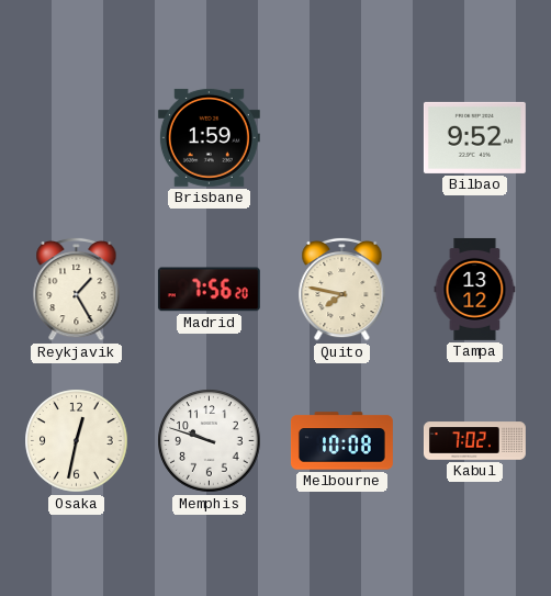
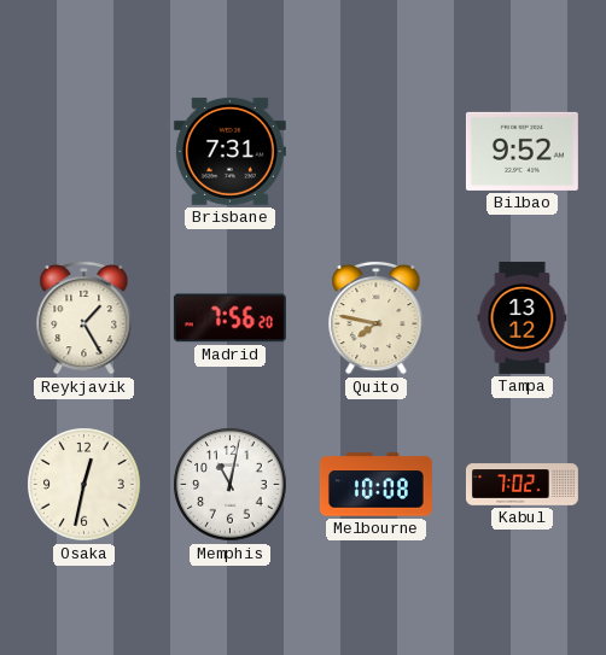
Brisbane: 1:59 -> 7:31 (229, 151)
Memphis: 9:48 -> 11:02 (231, 485)
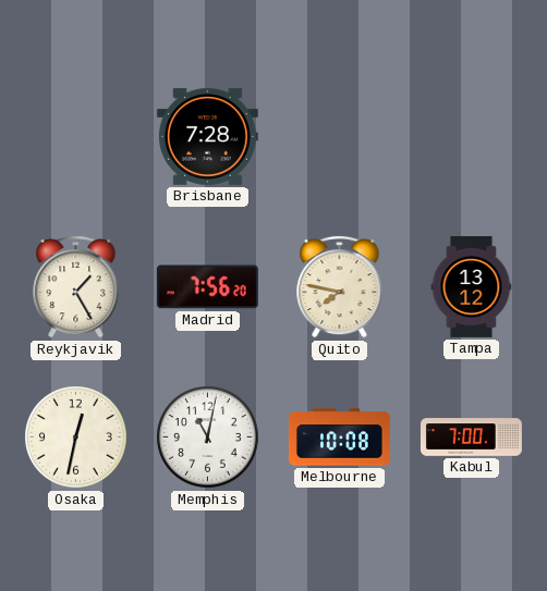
Brisbane: 7:31 -> 7:28 (207, 136)
Bilbao: 9:52 -> none (521, 151)
Kabul: 7:02 -> 7:00 (471, 438)
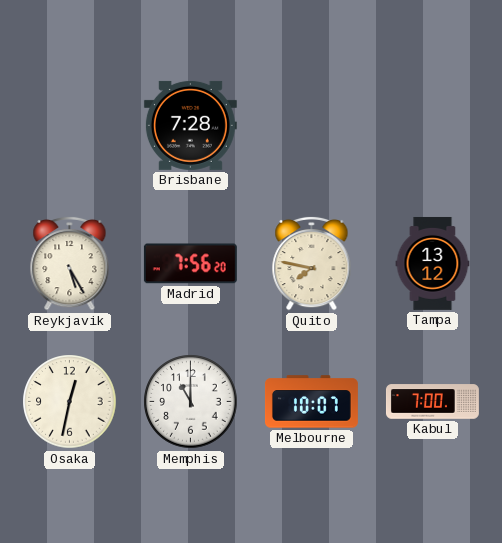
Reykjavik: 1:25 -> 5:25 (70, 263)
Memphis: 11:02 -> 11:00 (191, 402)
Melbourne: 10:08 -> 10:07 (311, 402)
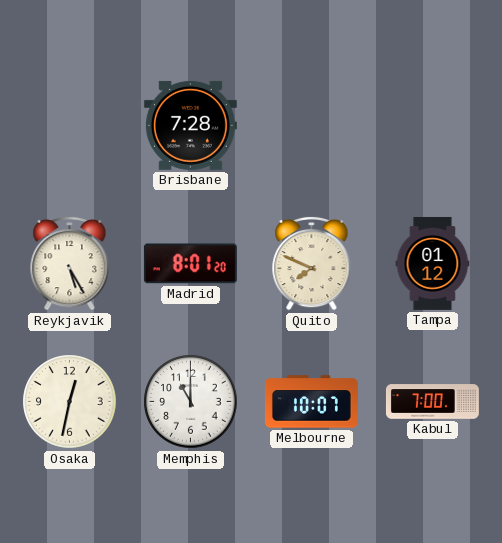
Madrid: 7:56 -> 8:01 (190, 264)
Quito: 7:47 -> 7:49 (312, 263)
Tampa: 13:12 -> 01:12 (433, 263)
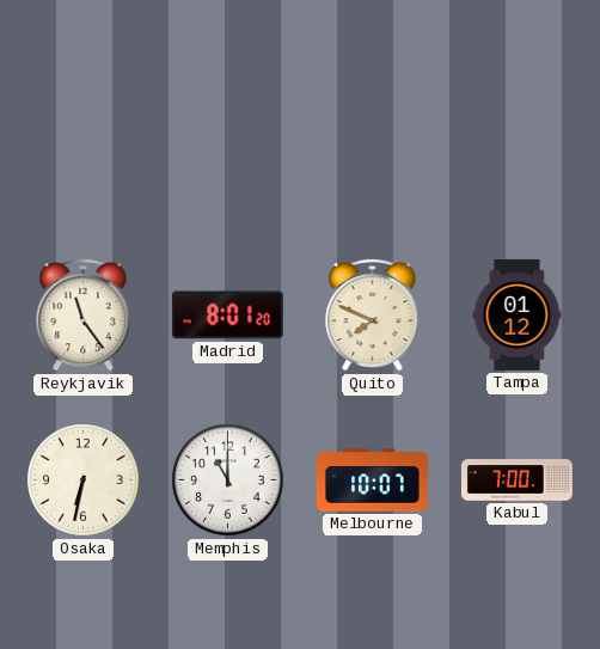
Brisbane: 7:28 -> none (190, 125)
Reykjavik: 5:25 -> 11:24 (84, 314)
Osaka: 12:32 -> 6:32 (84, 480)
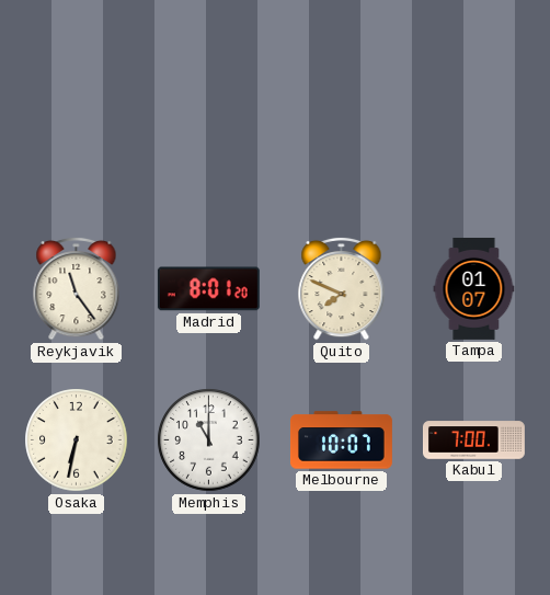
Tampa: 01:12 -> 01:07 (474, 288)
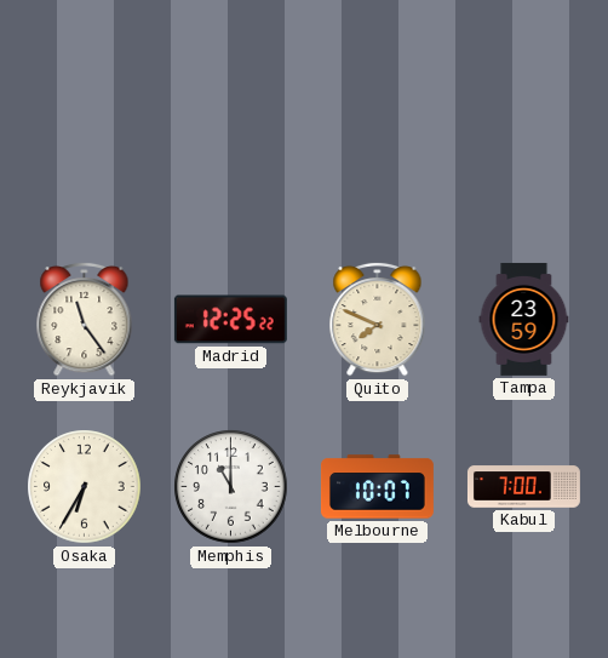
Madrid: 8:01 -> 12:25 (230, 320)
Tampa: 01:07 -> 23:59 (524, 319)
Osaka: 6:32 -> 6:35 (85, 487)
